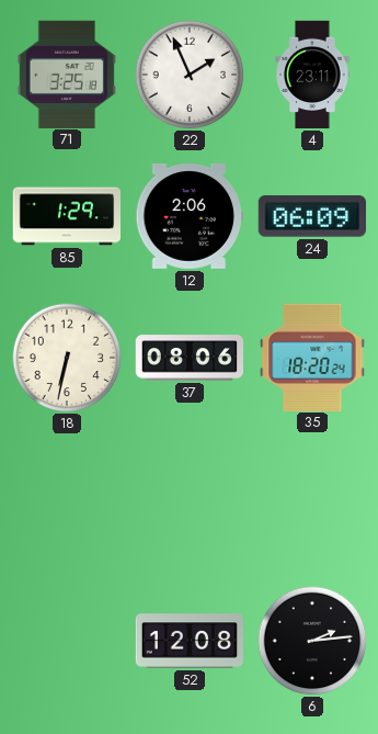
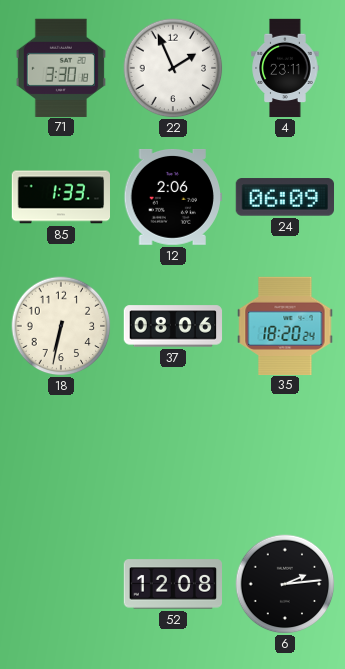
71: 3:25 -> 3:30 (61, 67)
85: 1:29 -> 1:33 (60, 197)
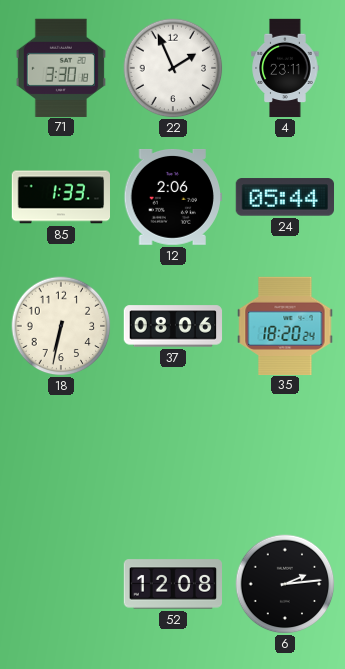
24: 06:09 -> 05:44 (284, 197)
